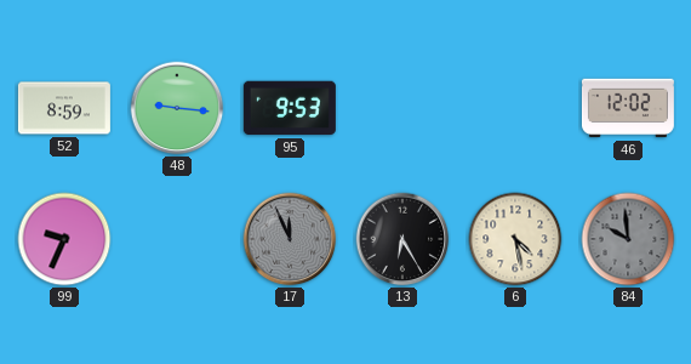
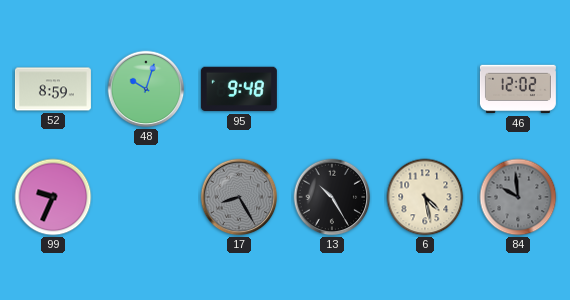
48: 9:16 -> 10:03 (146, 89)
95: 9:53 -> 9:48 (239, 89)
17: 11:56 -> 8:25 (239, 197)
13: 6:25 -> 10:25 (332, 197)
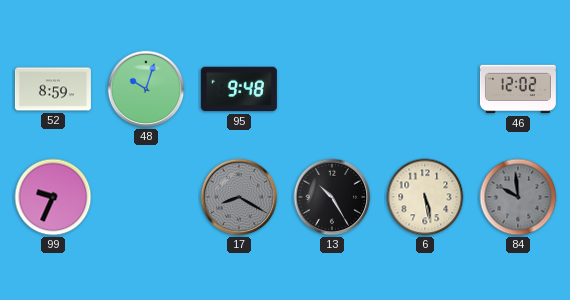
17: 8:25 -> 8:20 (239, 197)
6: 4:28 -> 5:28 (425, 197)
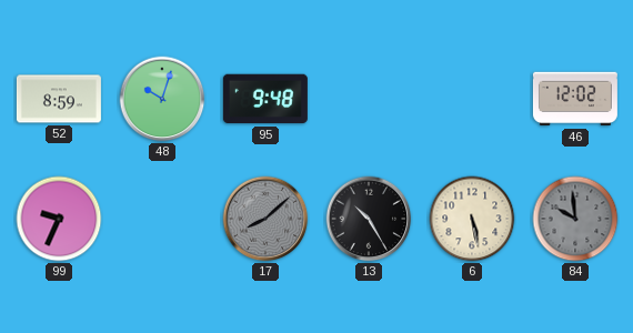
17: 8:20 -> 8:08 (265, 219)
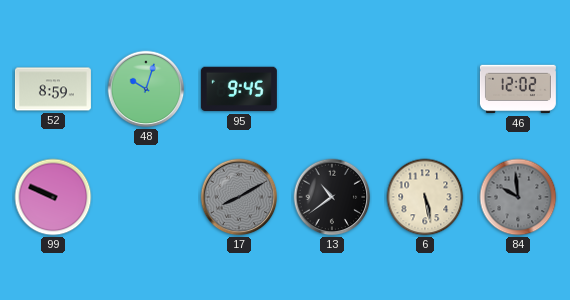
95: 9:48 -> 9:45 (239, 89)
99: 9:34 -> 9:49 (53, 197)
17: 8:08 -> 8:10 (239, 197)
13: 10:25 -> 10:39 (332, 197)
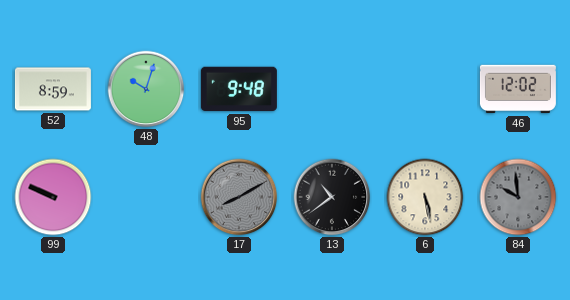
95: 9:45 -> 9:48 (239, 89)
